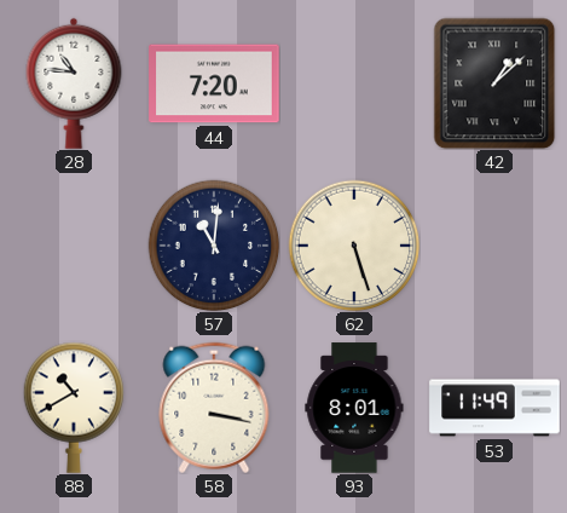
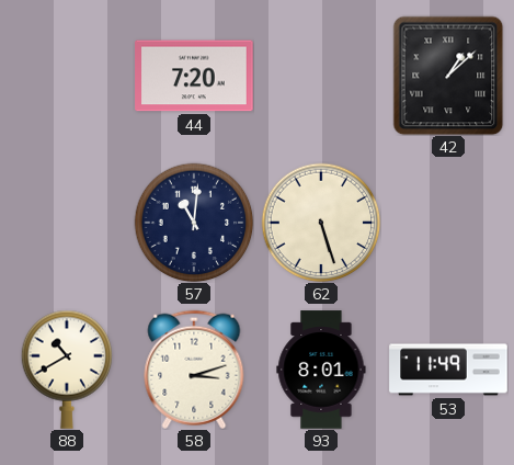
28: 10:46 -> none (74, 83)
58: 3:17 -> 3:12 (194, 370)
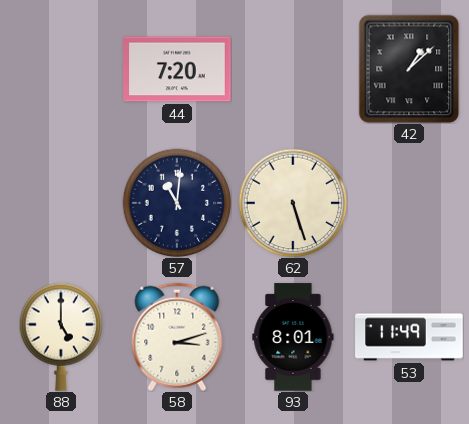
88: 10:40 -> 5:00 (61, 337)
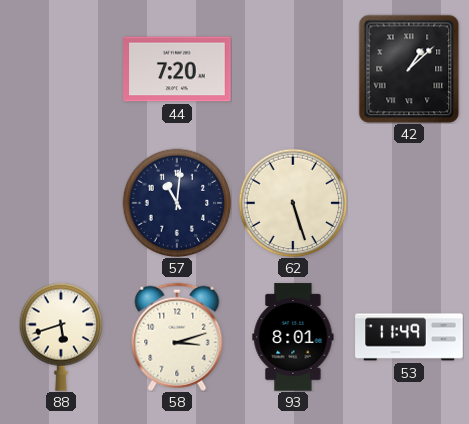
88: 5:00 -> 5:42 (61, 337)
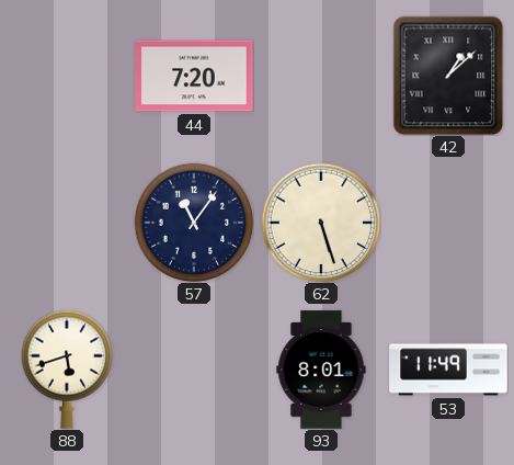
57: 11:01 -> 11:06 (194, 223)
58: 3:12 -> none (177, 337)
